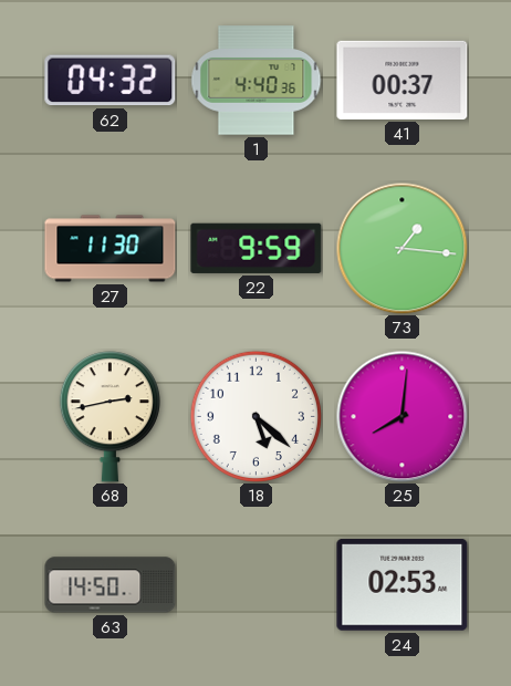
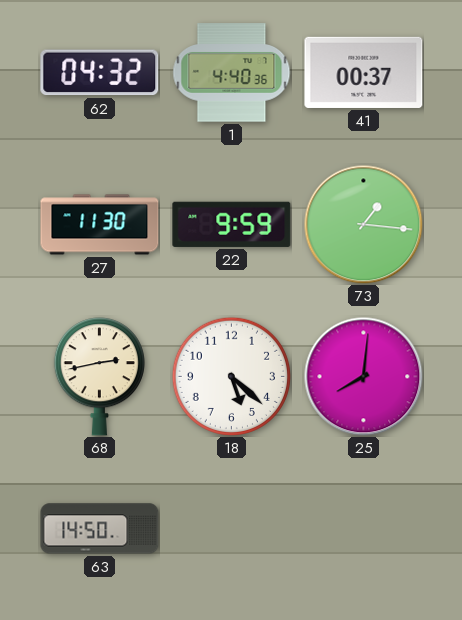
24: 02:53 -> none (403, 584)
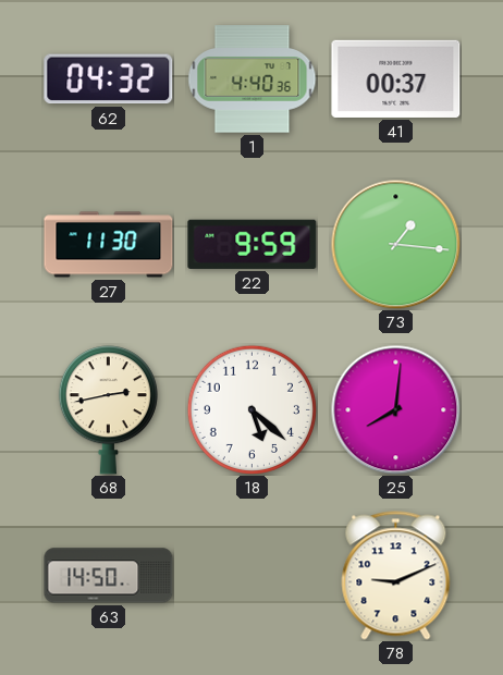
78: none -> 9:11 (396, 576)
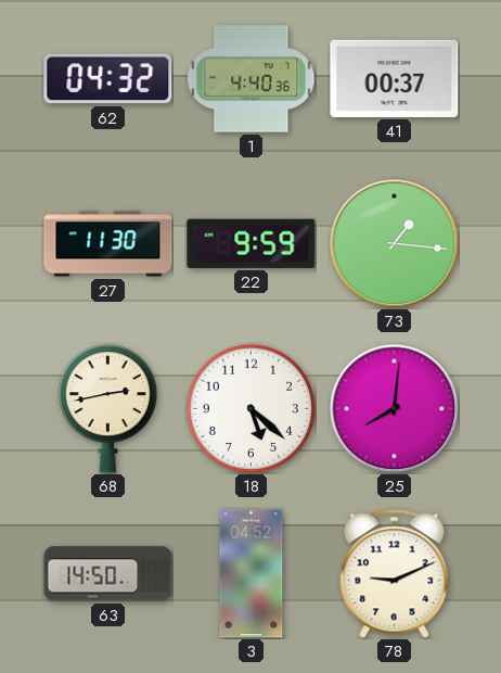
3: none -> 04:52 (252, 574)
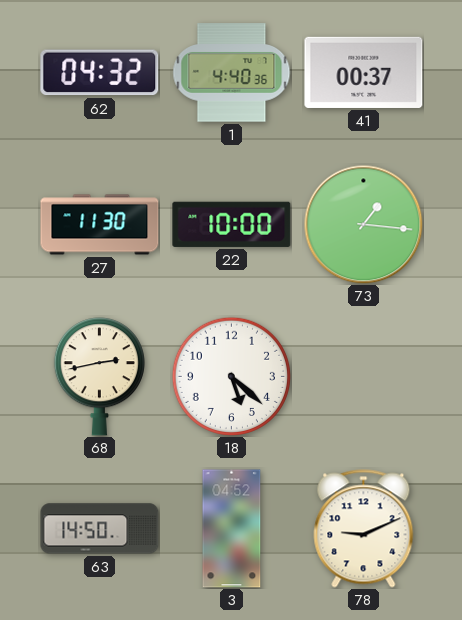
22: 9:59 -> 10:00 (232, 224)
25: 8:01 -> none (395, 409)
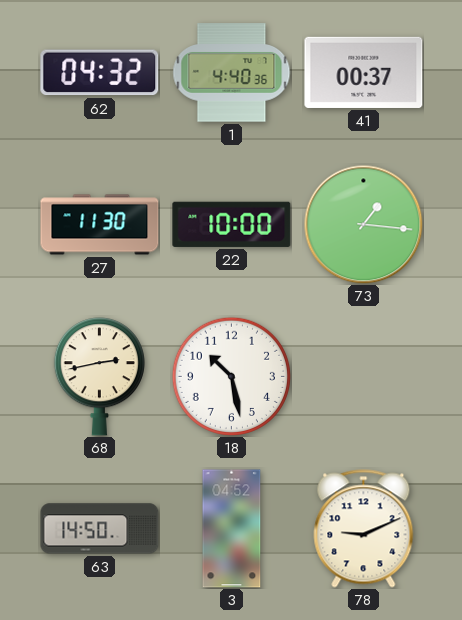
18: 5:22 -> 10:28 (231, 376)
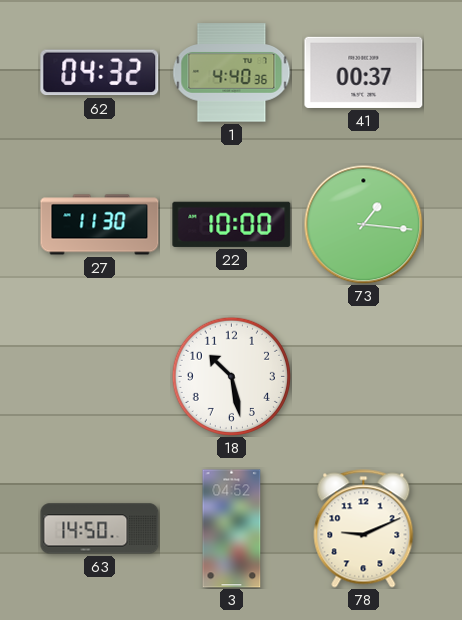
68: 2:43 -> none (99, 377)
